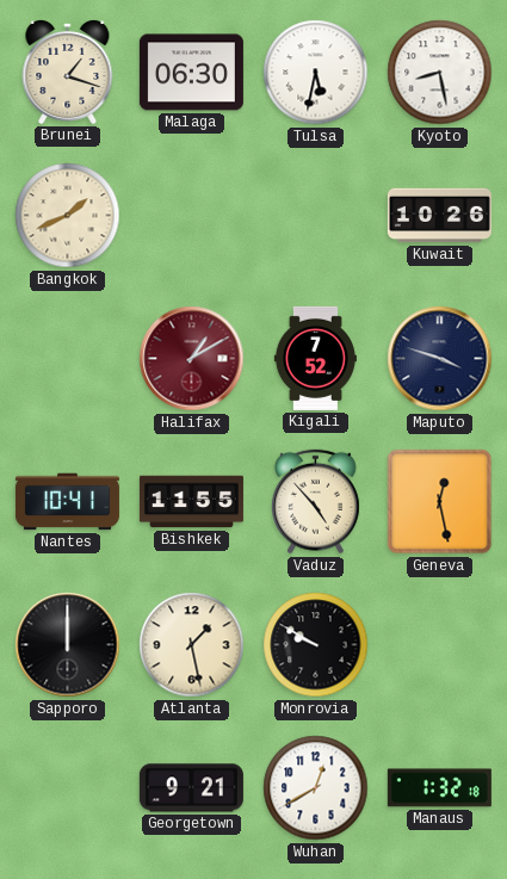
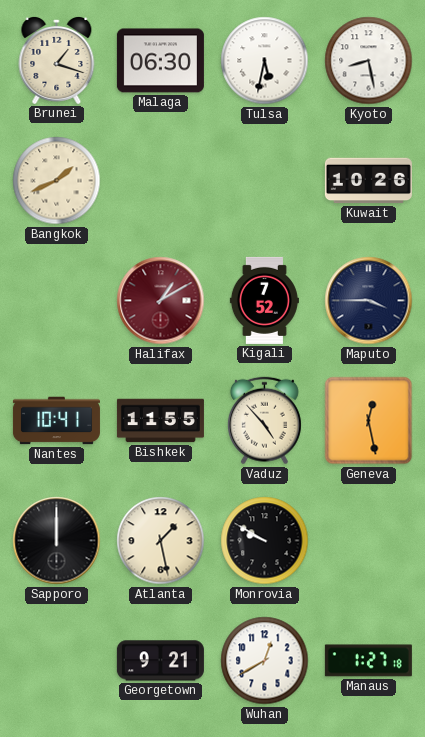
Maputo: 3:48 -> 3:45 (369, 301)
Manaus: 1:32 -> 1:27 (368, 661)
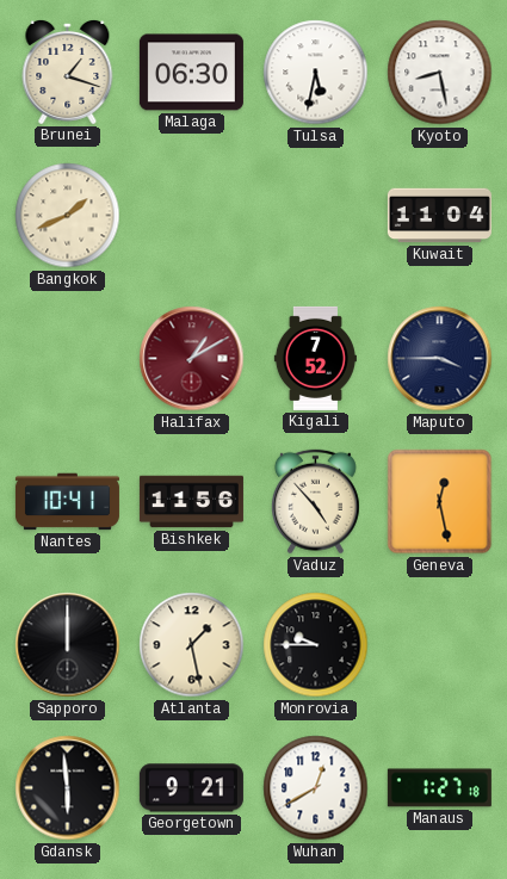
Kuwait: 10:26 -> 11:04 (439, 216)
Bishkek: 11:55 -> 11:56 (191, 502)
Monrovia: 9:50 -> 9:45 (316, 645)
Gdansk: none -> 5:59 (68, 788)
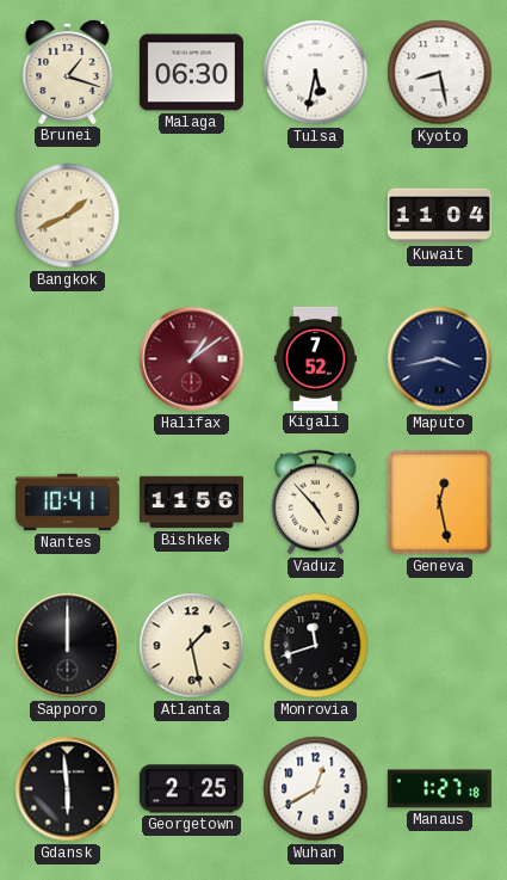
Halifax: 1:10 -> 1:09 (192, 359)
Maputo: 3:45 -> 3:43 (440, 359)
Monrovia: 9:45 -> 11:42 (316, 646)
Georgetown: 9:21 -> 2:25 (191, 789)
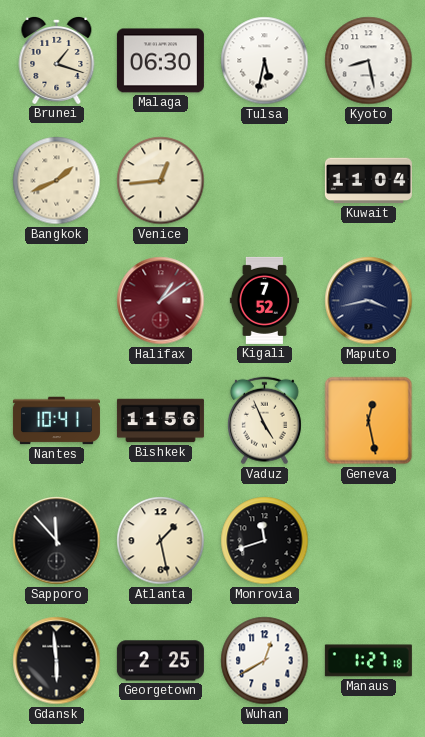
Venice: none -> 12:44 (161, 181)
Vaduz: 4:53 -> 4:56 (264, 421)
Sapporo: 12:00 -> 11:53 (57, 541)
